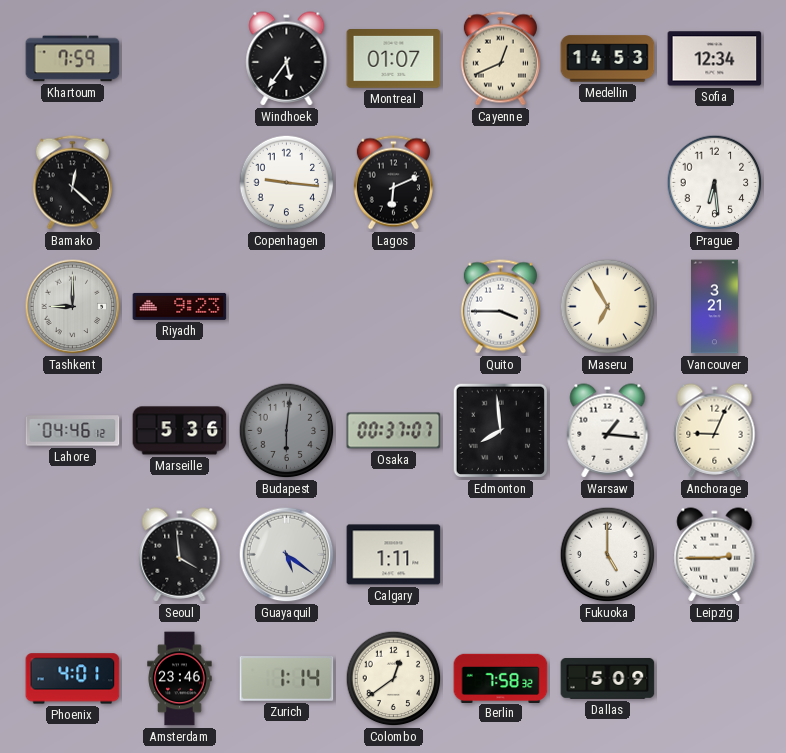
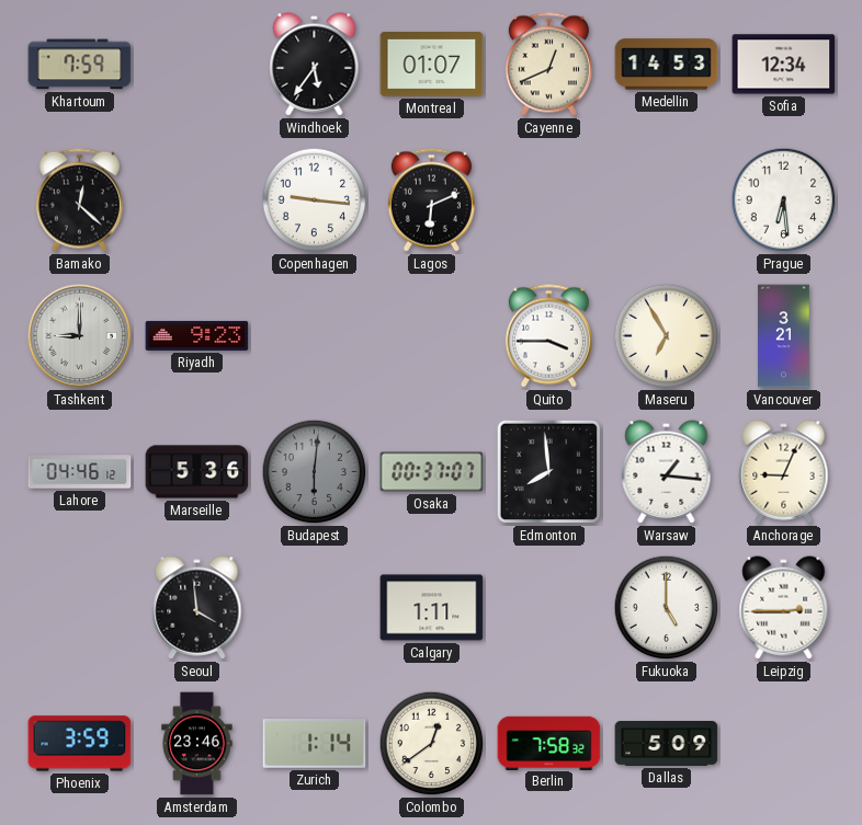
Guayaquil: 5:21 -> none (287, 555)
Phoenix: 4:01 -> 3:59 (80, 744)
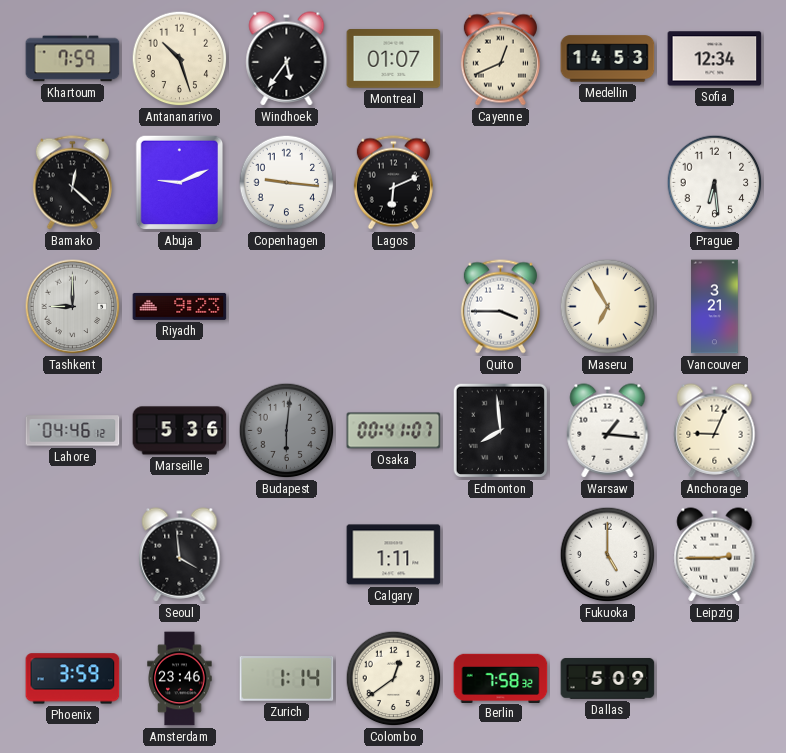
Antananarivo: none -> 10:27 (180, 59)
Abuja: none -> 9:11 (180, 183)
Osaka: 00:37 -> 00:41 (394, 431)
